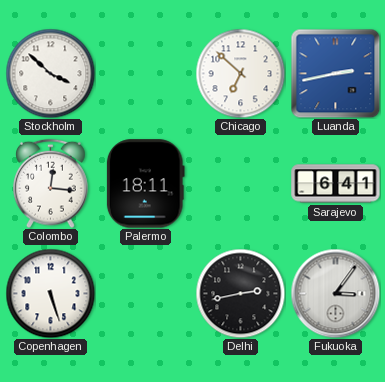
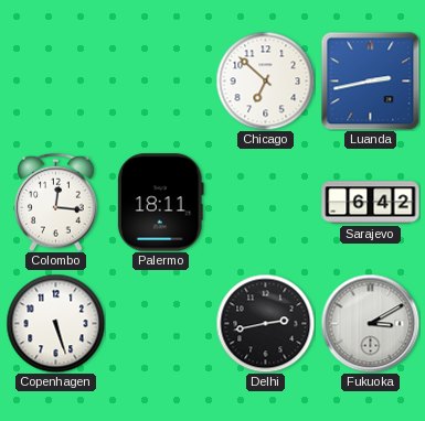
Stockholm: 3:52 -> none (50, 73)
Sarajevo: 6:41 -> 6:42 (371, 203)
Fukuoka: 3:06 -> 3:10 (370, 323)
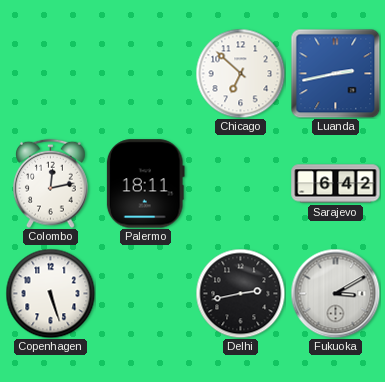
Colombo: 12:16 -> 12:13 (51, 183)
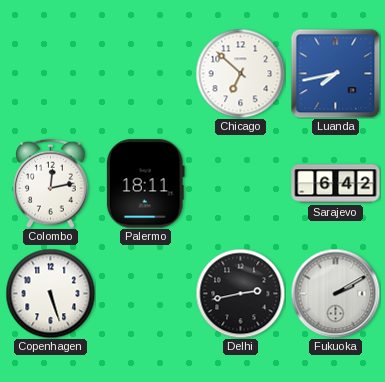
Luanda: 2:43 -> 7:43 (335, 73)
Fukuoka: 3:10 -> 2:10 (335, 293)
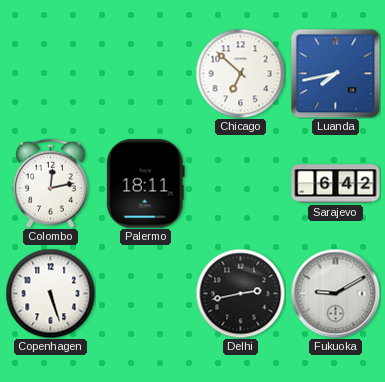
Fukuoka: 2:10 -> 9:10 (335, 293)
